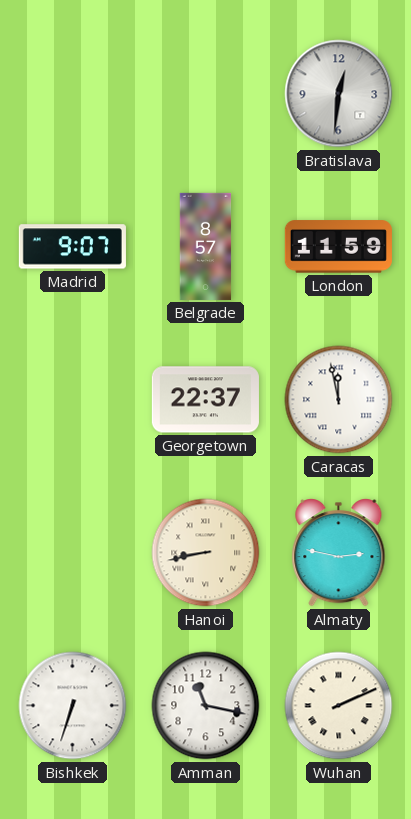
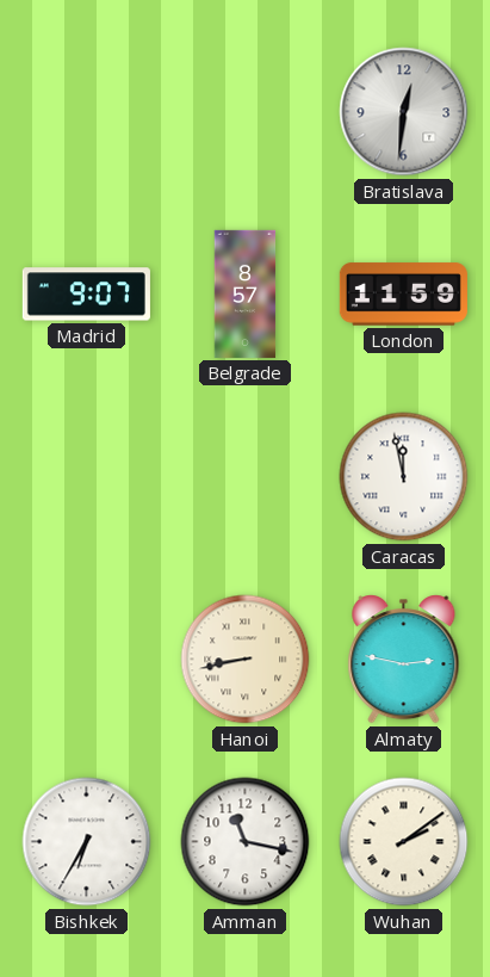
Georgetown: 22:37 -> none (205, 400)
Bishkek: 6:33 -> 6:35 (87, 842)
Wuhan: 2:11 -> 2:09 (404, 842)
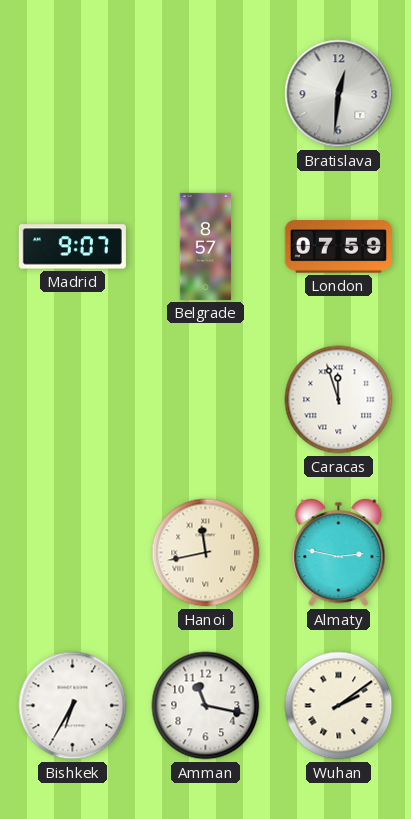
London: 11:59 -> 07:59 (338, 247)
Caracas: 11:58 -> 11:57 (339, 400)
Hanoi: 8:43 -> 11:43 (206, 553)
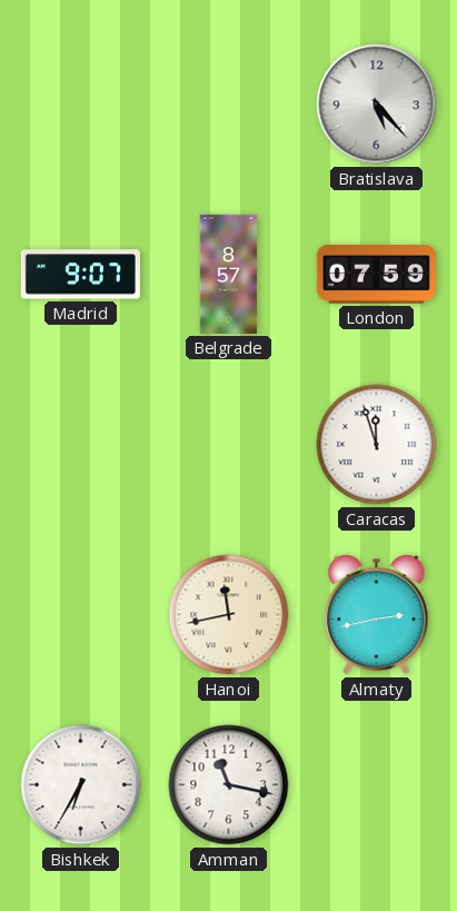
Bratislava: 12:31 -> 5:23 (377, 105)
Almaty: 2:47 -> 2:43 (377, 615)
Wuhan: 2:09 -> none (339, 706)
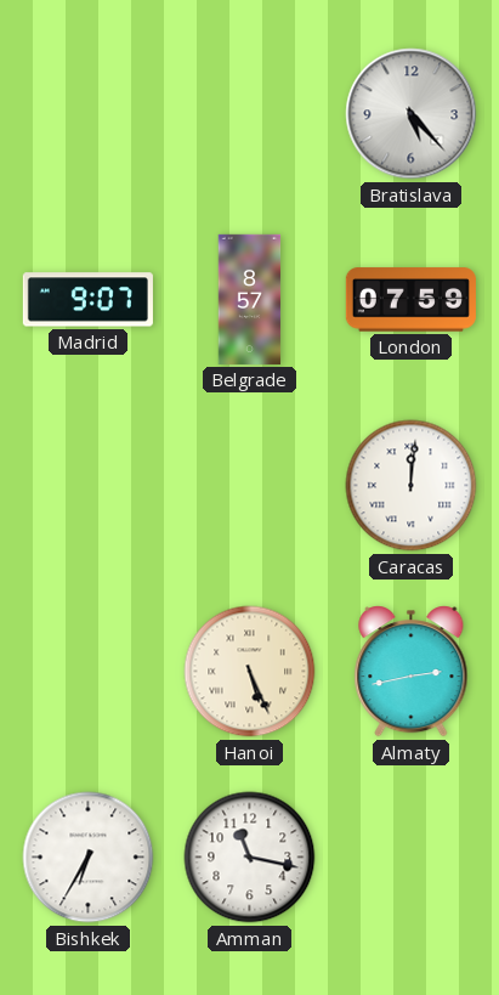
Caracas: 11:57 -> 12:01 (412, 486)
Hanoi: 11:43 -> 5:26 (250, 672)
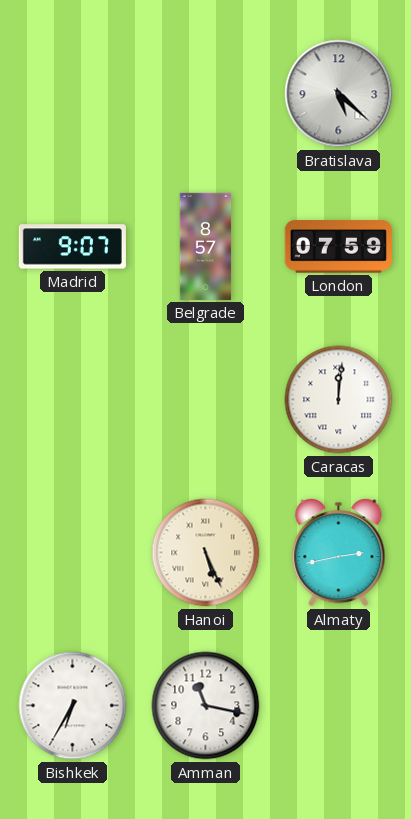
Bratislava: 5:23 -> 5:22 (339, 94)
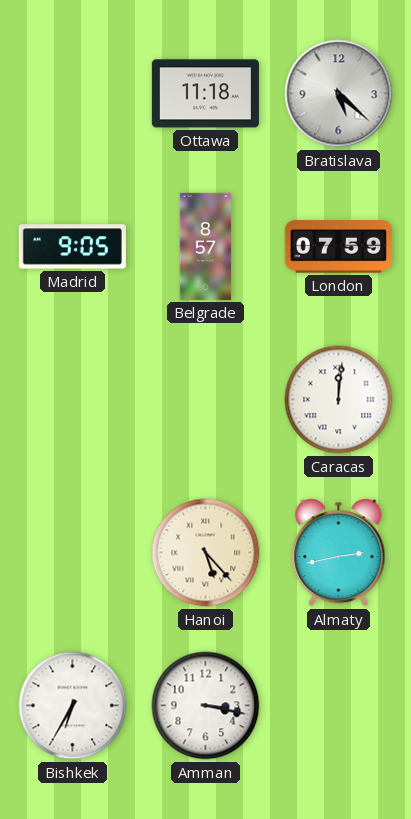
Ottawa: none -> 11:18 (205, 94)
Madrid: 9:07 -> 9:05 (72, 247)
Hanoi: 5:26 -> 5:23 (206, 553)
Amman: 11:17 -> 3:17 (206, 706)
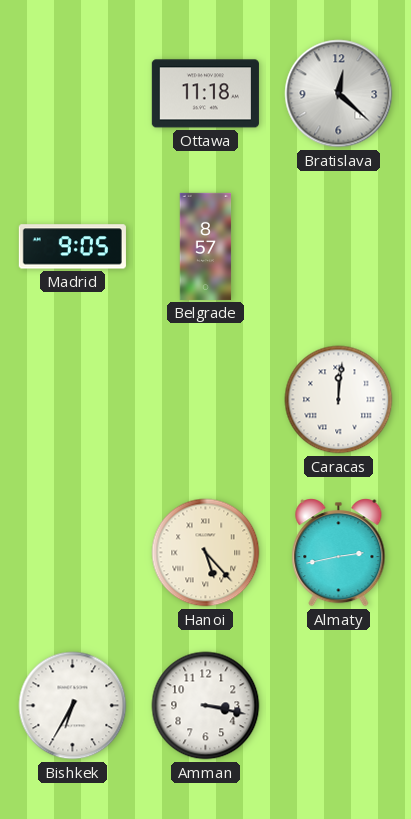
Bratislava: 5:22 -> 12:22 (339, 94)
London: 07:59 -> none (338, 247)
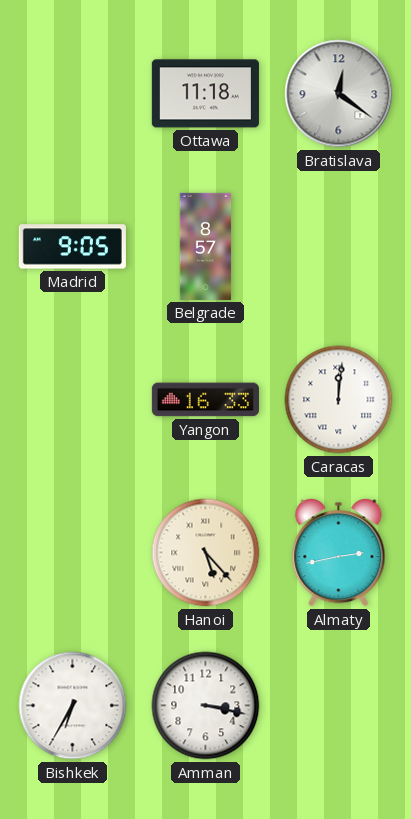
Bratislava: 12:22 -> 12:21 (339, 94)
Yangon: none -> 16:33 (205, 400)
